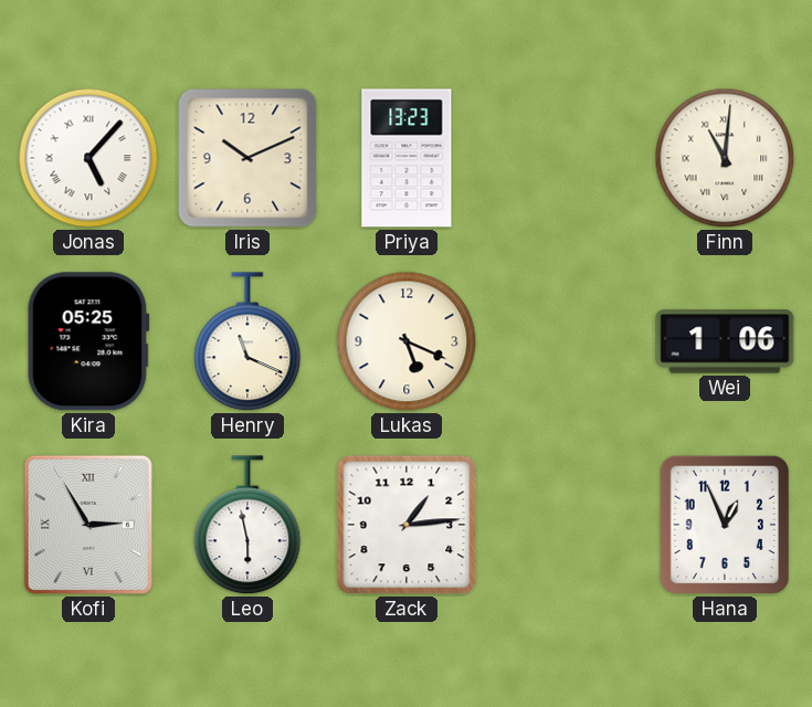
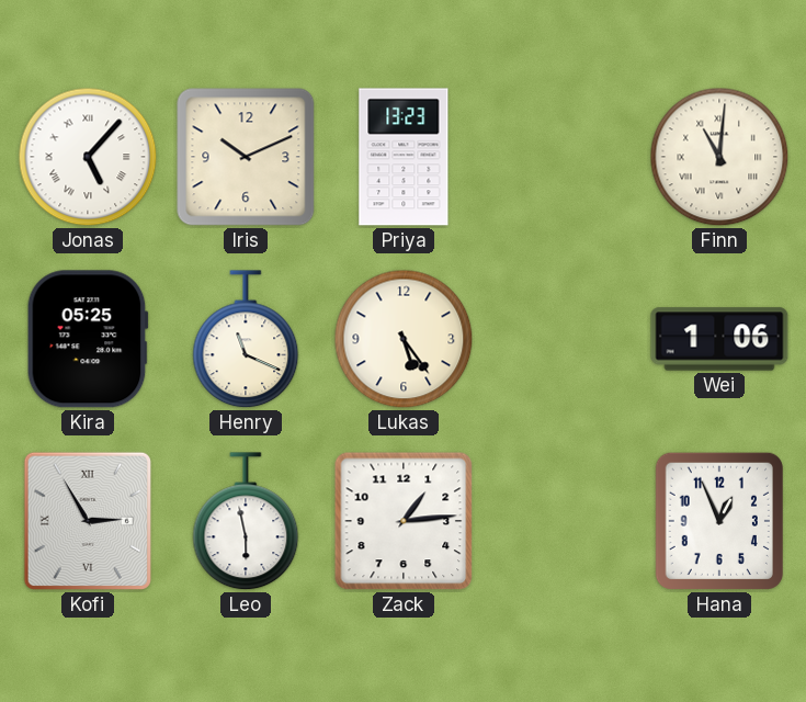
Lukas: 5:19 -> 5:24 (404, 339)
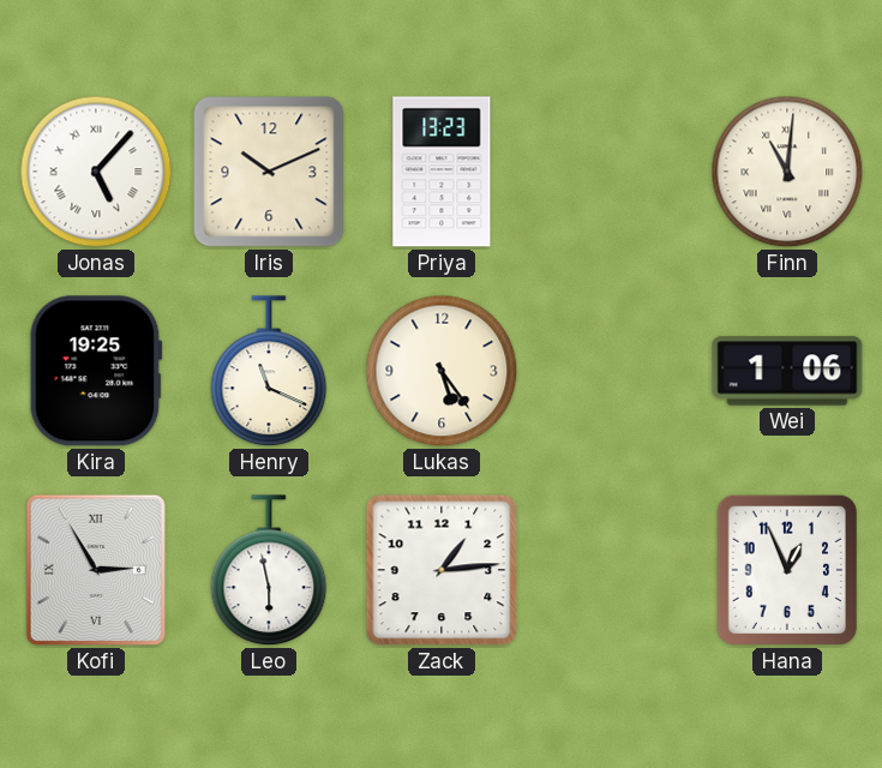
Kira: 05:25 -> 19:25 (96, 371)
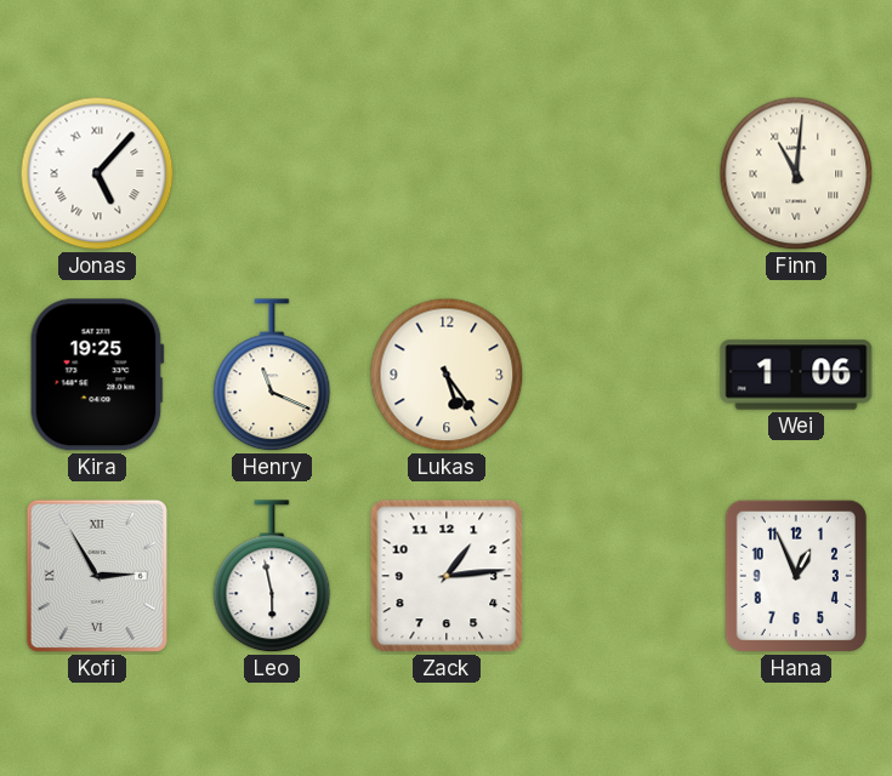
Iris: 10:11 -> none (269, 172)
Priya: 13:23 -> none (442, 172)
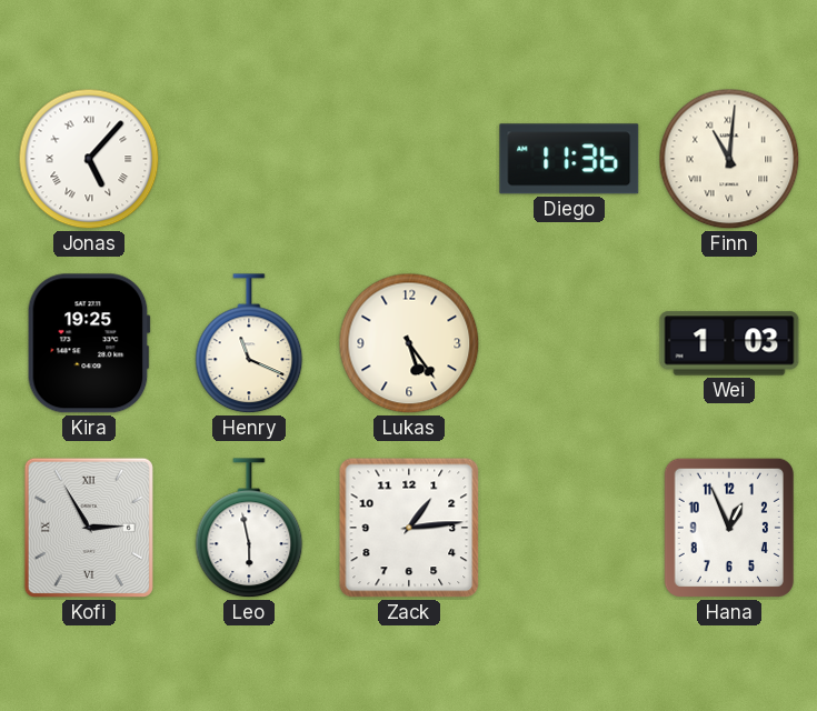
Diego: none -> 11:36 (569, 159)
Wei: 1:06 -> 1:03 (729, 343)
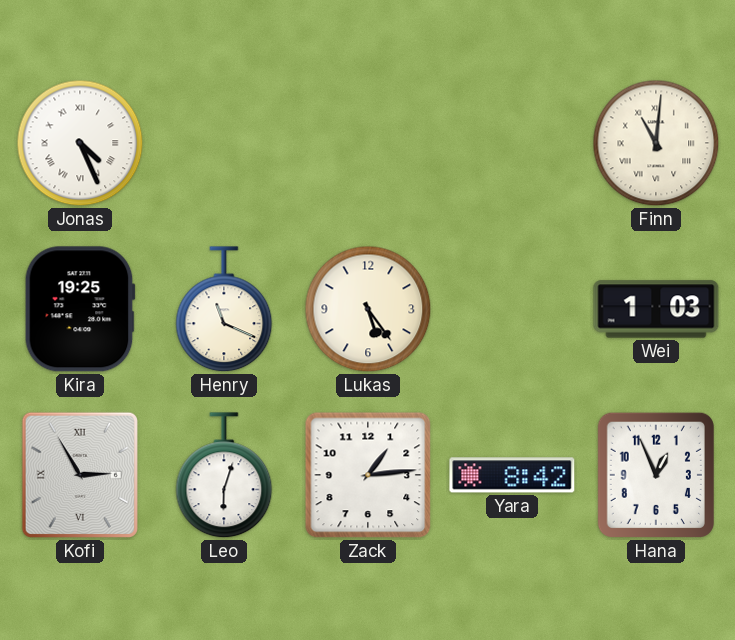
Jonas: 5:07 -> 4:26 (80, 143)
Diego: 11:36 -> none (569, 159)
Leo: 5:58 -> 6:03 (224, 476)
Yara: none -> 8:42 (512, 475)
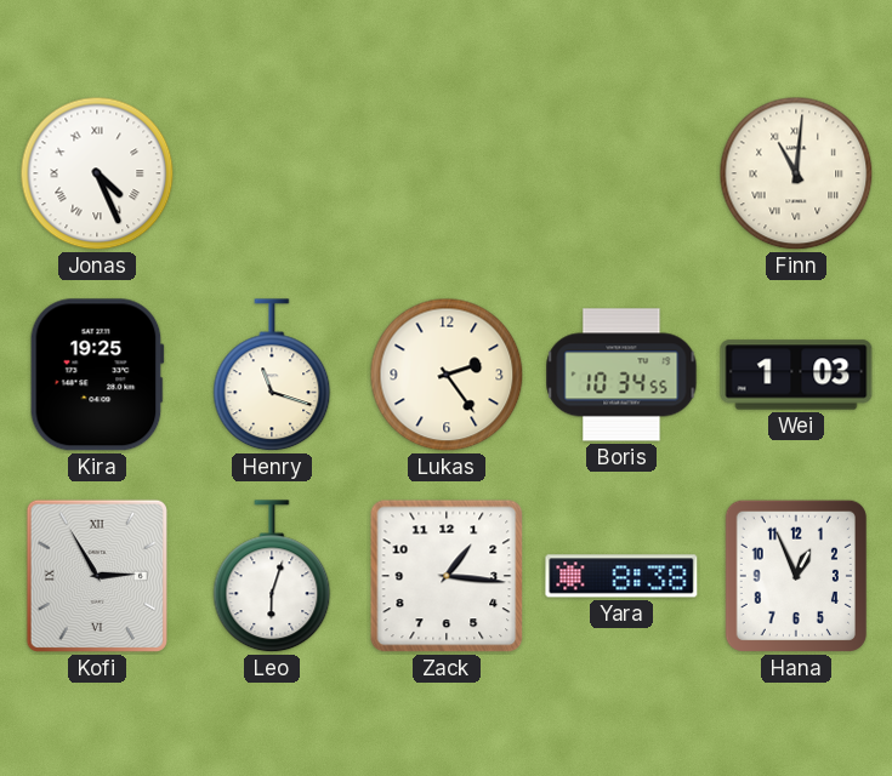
Henry: 11:19 -> 11:18 (272, 376)
Lukas: 5:24 -> 2:24 (447, 375)
Boris: none -> 10:34 (621, 375)
Zack: 1:14 -> 1:16 (447, 576)
Yara: 8:42 -> 8:38 (621, 576)
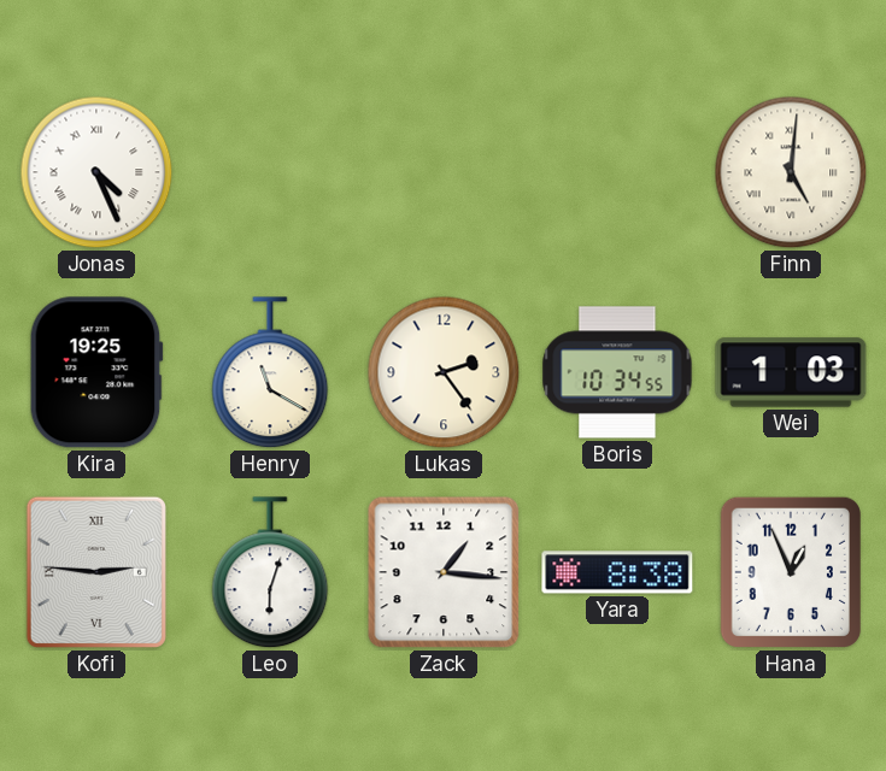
Finn: 11:01 -> 5:01 (791, 172)
Henry: 11:18 -> 11:20 (270, 373)
Kofi: 2:55 -> 2:46 (96, 572)
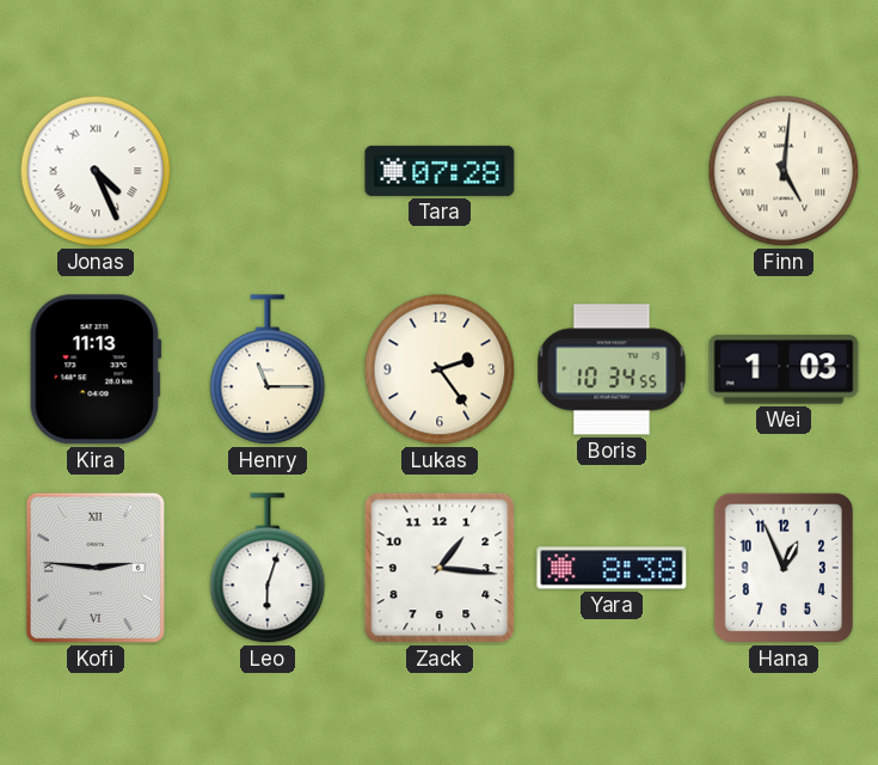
Tara: none -> 07:28 (440, 171)
Kira: 19:25 -> 11:13 (96, 369)
Henry: 11:20 -> 11:15 (268, 371)
